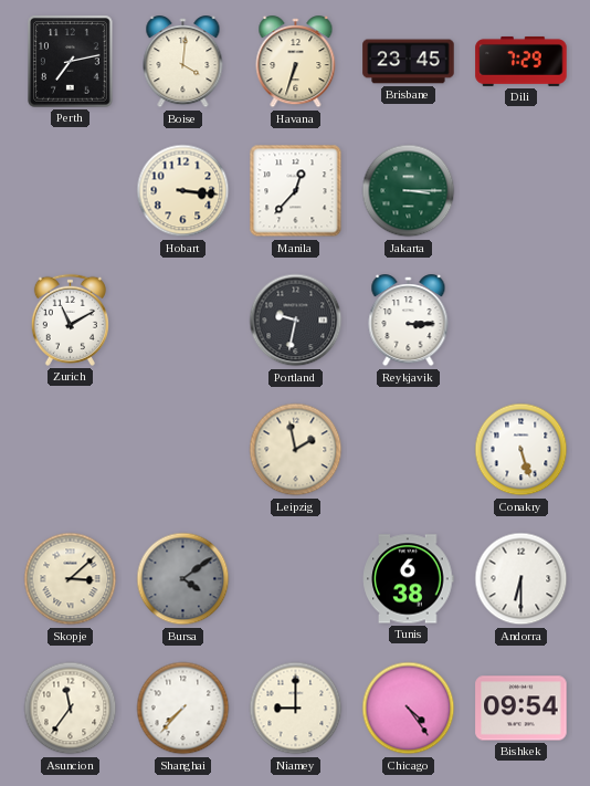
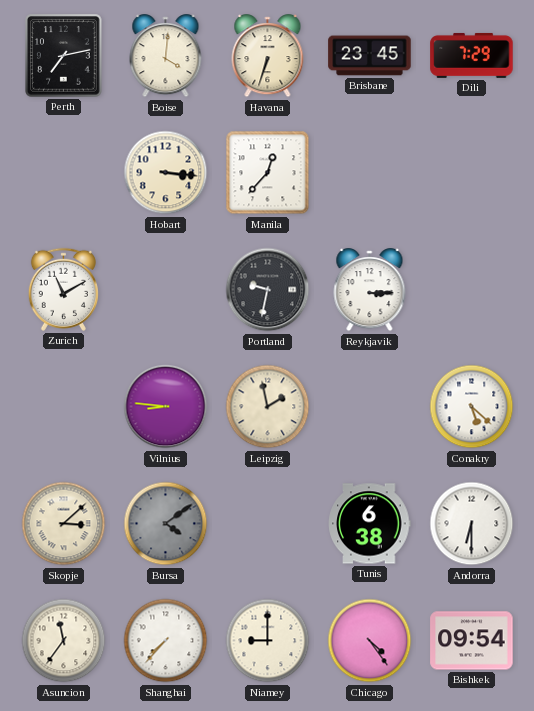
Jakarta: 3:15 -> none (409, 191)
Vilnius: none -> 8:46 (166, 407)
Conakry: 5:27 -> 5:22 (472, 407)
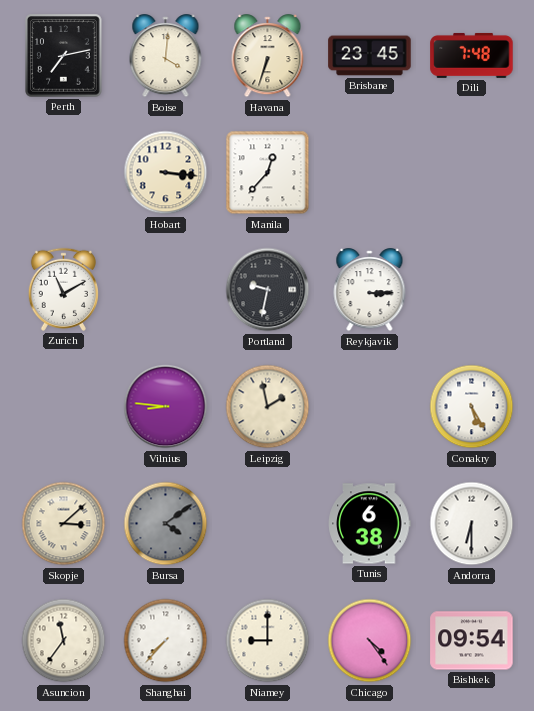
Dili: 7:29 -> 7:48 (472, 55)
Conakry: 5:22 -> 5:25 (472, 407)
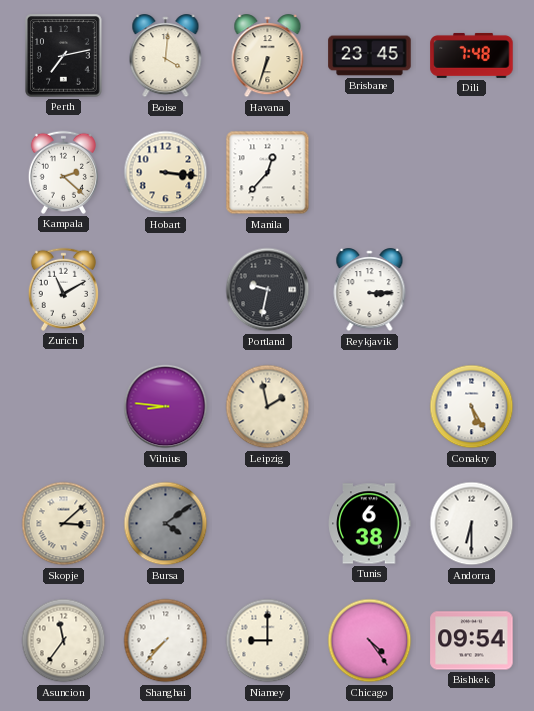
Kampala: none -> 2:22 (63, 172)
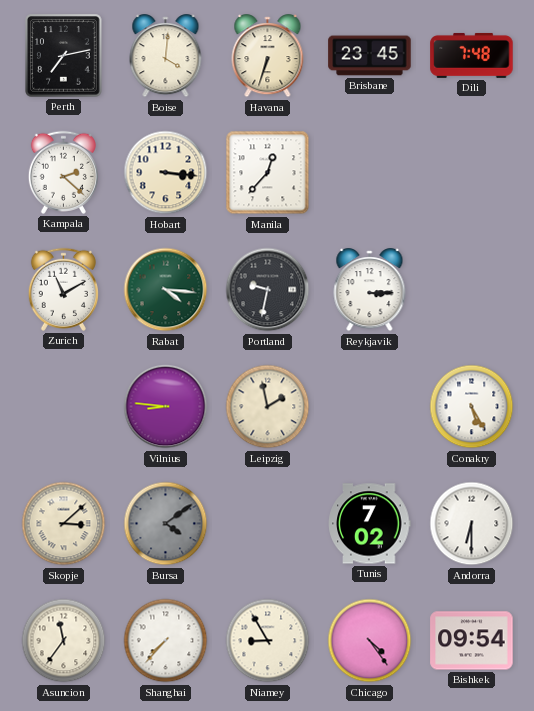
Rabat: none -> 4:16 (166, 290)
Tunis: 6:38 -> 7:02 (370, 524)
Niamey: 9:00 -> 8:55 (268, 641)
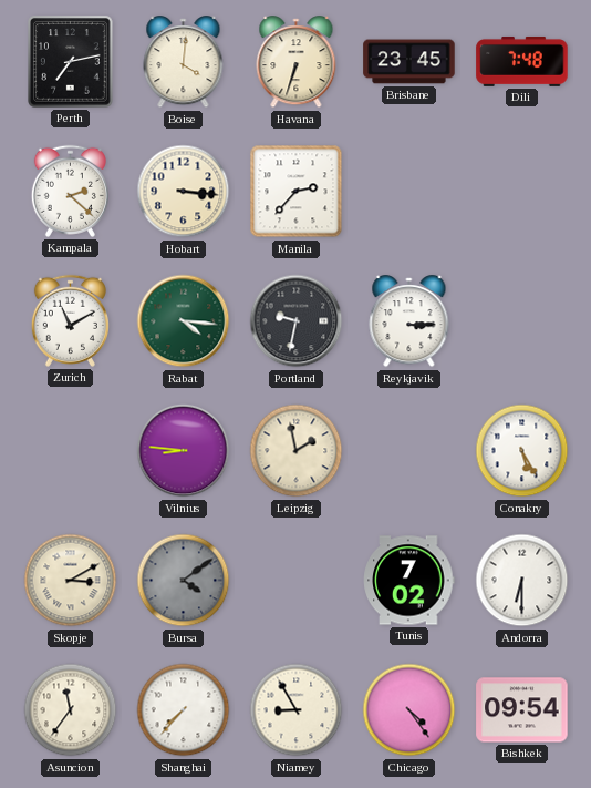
Manila: 12:37 -> 2:37 (297, 192)
Skopje: 3:08 -> 3:10 (71, 581)
